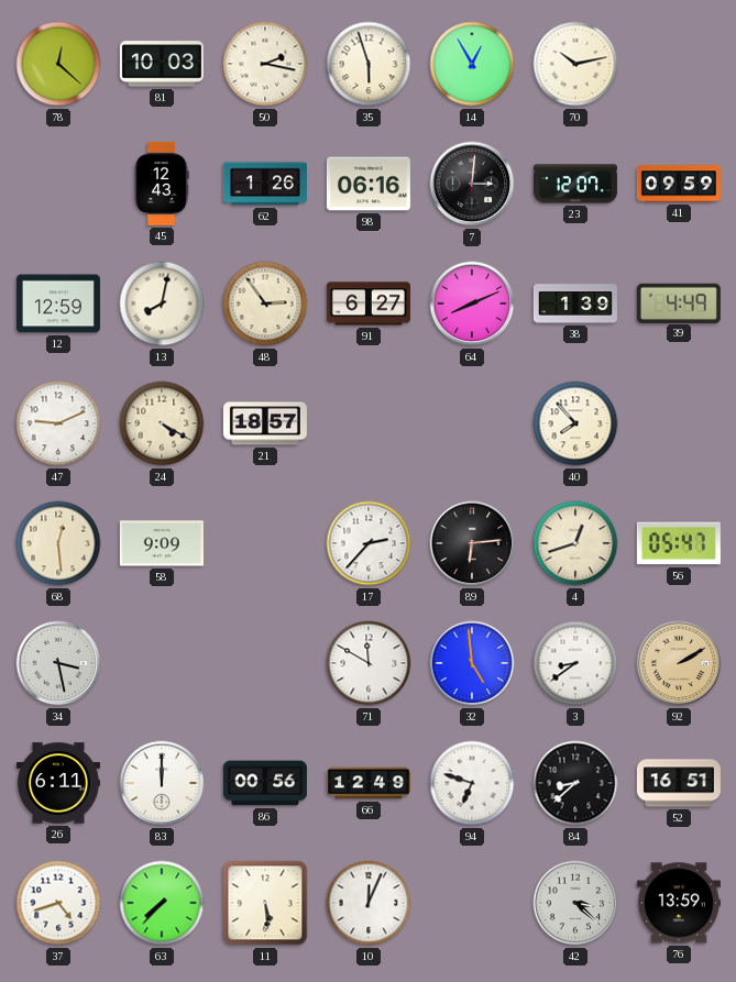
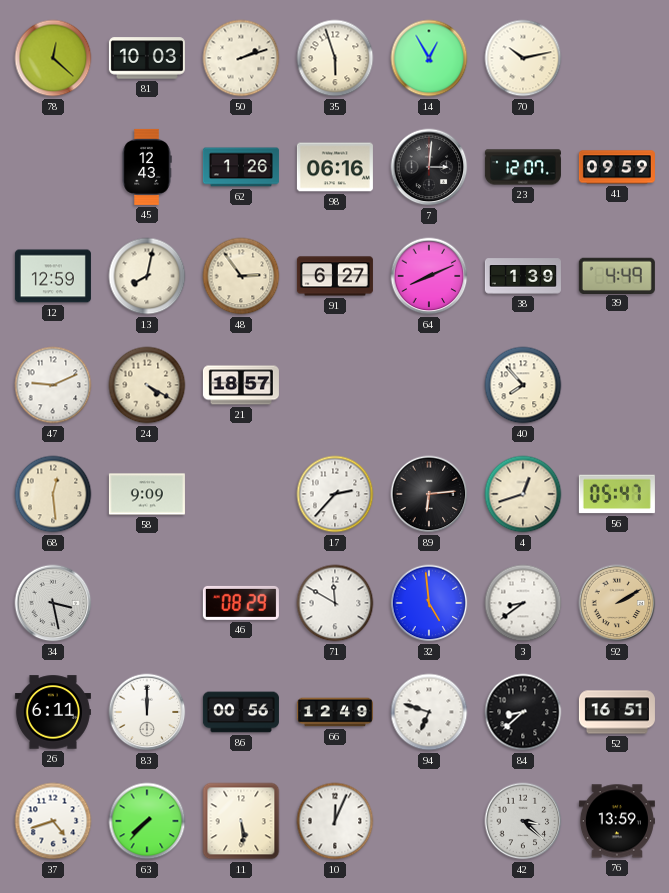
50: 2:17 -> 2:12 (241, 58)
46: none -> 08:29 (241, 603)
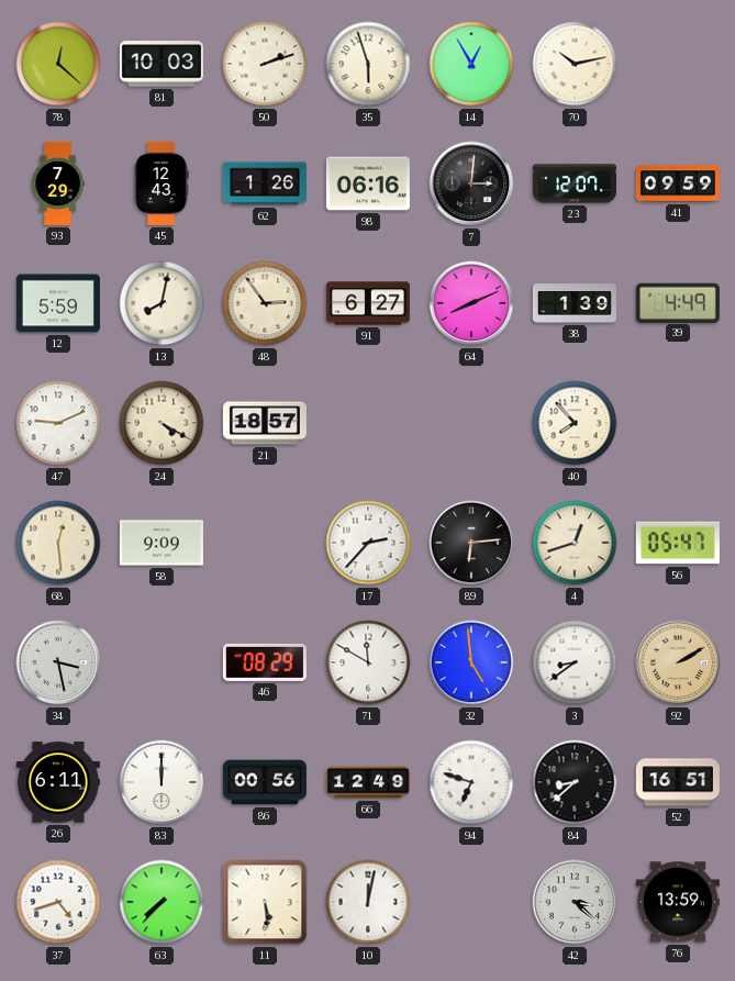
93: none -> 7:29 (57, 183)
12: 12:59 -> 5:59 (58, 303)
10: 12:04 -> 12:02 (368, 902)
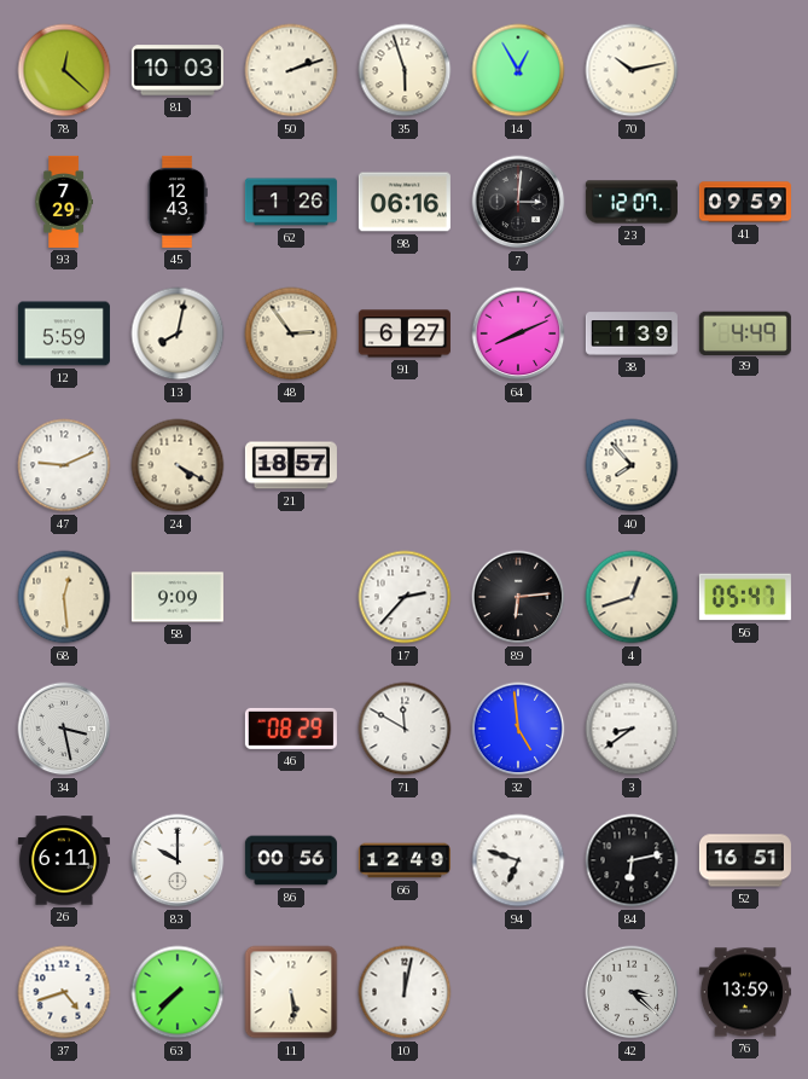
92: 2:10 -> none (678, 662)
83: 12:00 -> 10:00 (178, 860)
84: 8:38 -> 6:13 (632, 860)
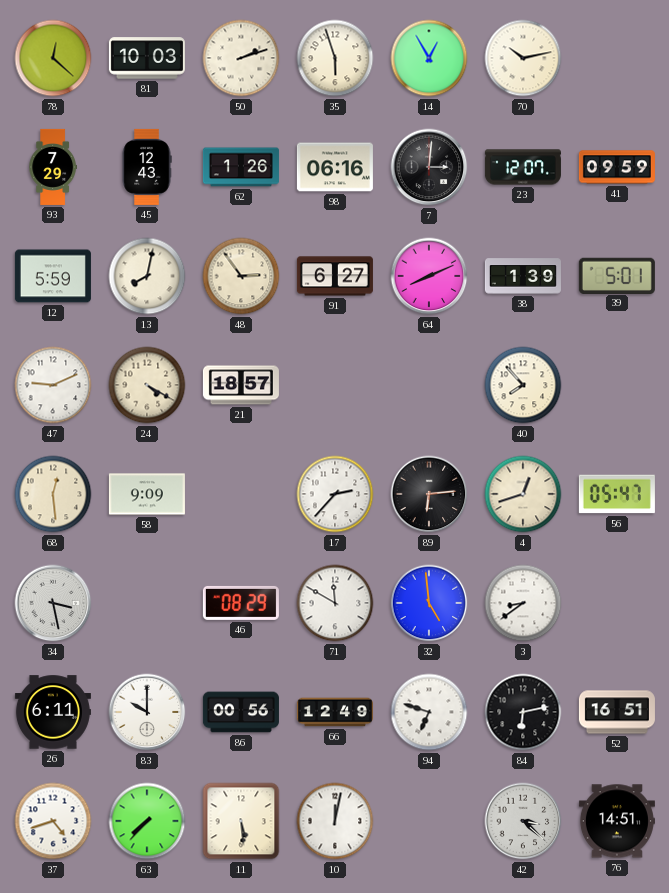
39: 4:49 -> 5:01 (617, 275)
76: 13:59 -> 14:51 (617, 821)
